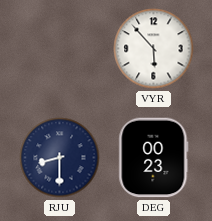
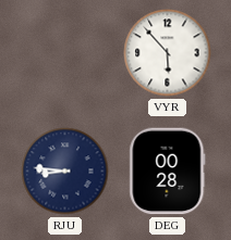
RJU: 8:30 -> 8:46 (65, 172)
DEG: 00:23 -> 00:28 (168, 172)
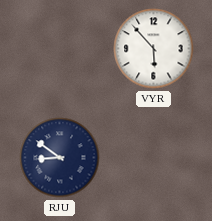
RJU: 8:46 -> 8:51 (60, 158)
DEG: 00:28 -> none (168, 172)
